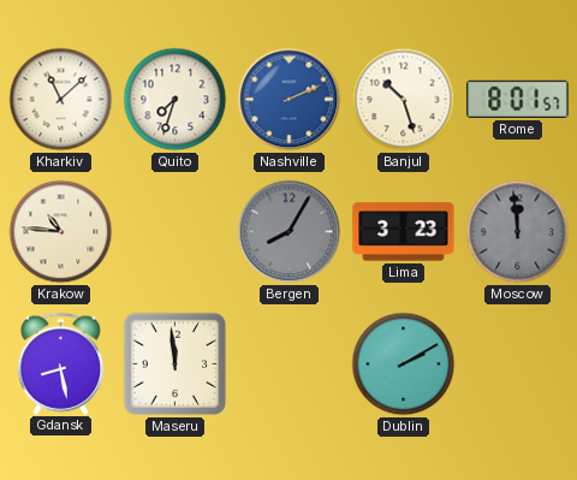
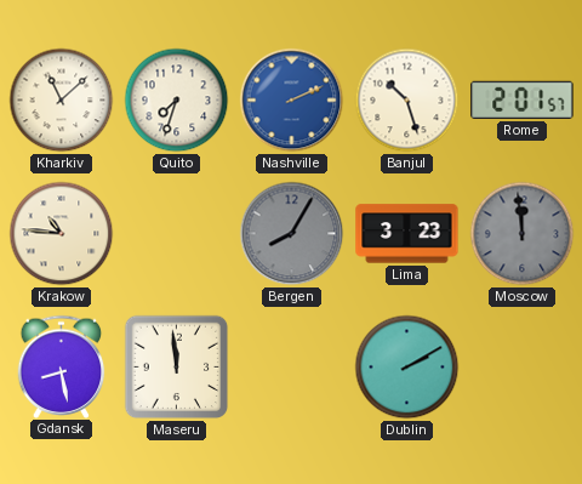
Rome: 8:01 -> 2:01 (523, 99)
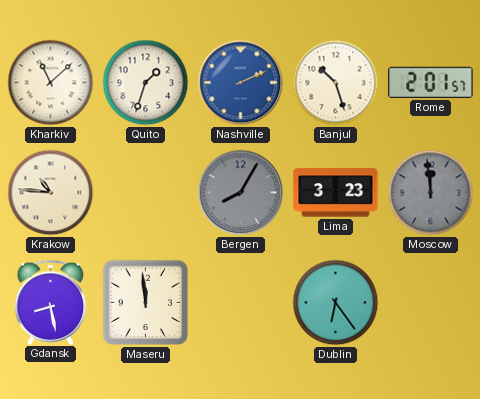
Quito: 7:33 -> 1:33 (146, 83)
Dublin: 2:10 -> 6:24 (336, 303)
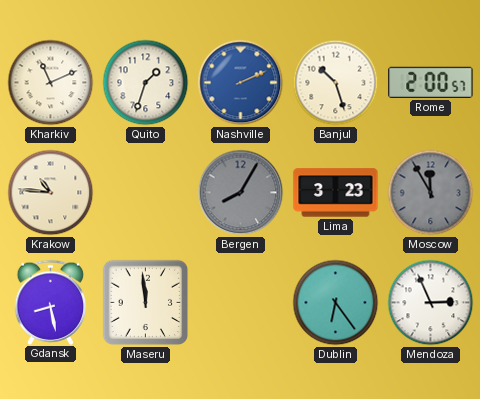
Kharkiv: 11:08 -> 11:11 (51, 83)
Rome: 2:01 -> 2:00 (431, 82)
Moscow: 11:59 -> 11:55 (431, 193)
Mendoza: none -> 2:56 (431, 303)
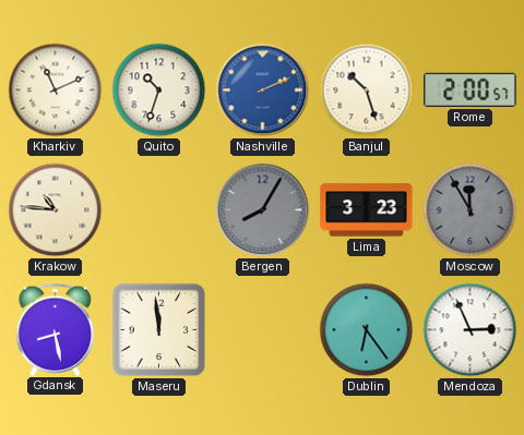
Quito: 1:33 -> 10:33 (159, 90)
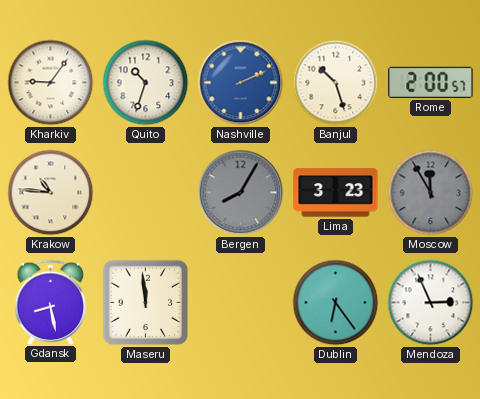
Kharkiv: 11:11 -> 9:06 (51, 83)
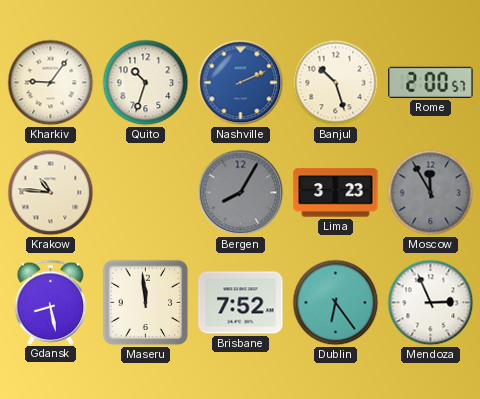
Brisbane: none -> 7:52 (241, 303)
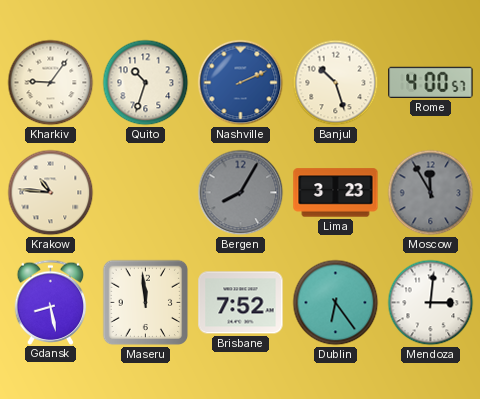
Rome: 2:00 -> 4:00 (431, 82)
Mendoza: 2:56 -> 3:01 (431, 303)
